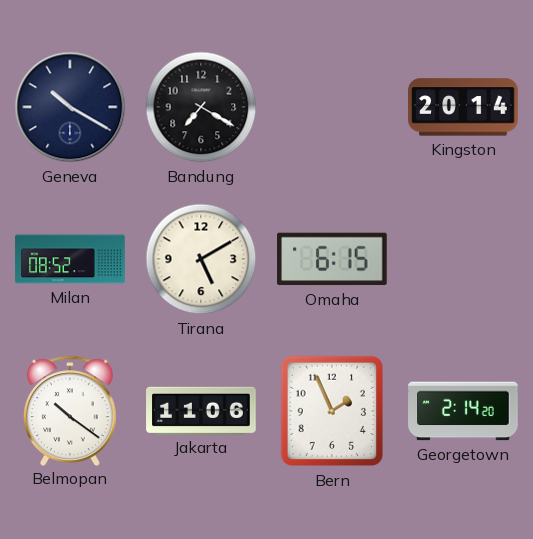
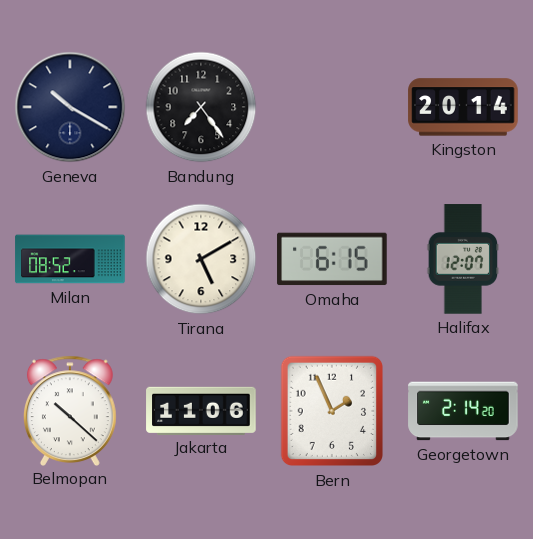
Bandung: 7:20 -> 7:24 (201, 107)
Halifax: none -> 12:07 (463, 259)
Belmopan: 10:21 -> 10:22 (70, 410)
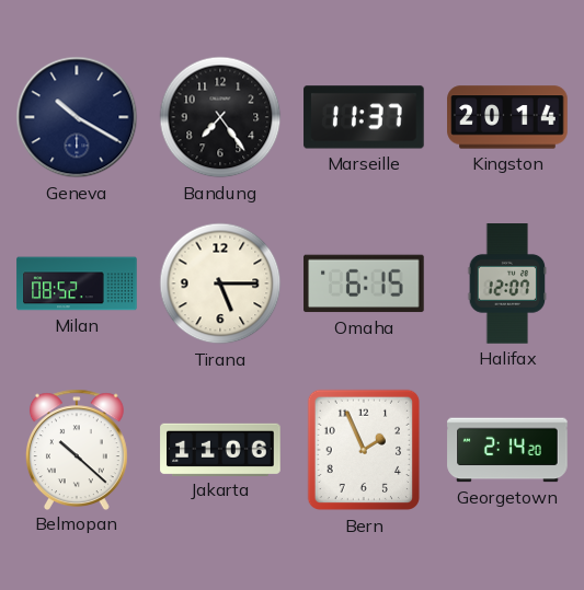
Marseille: none -> 11:37 (364, 117)
Tirana: 5:10 -> 5:15 (220, 284)
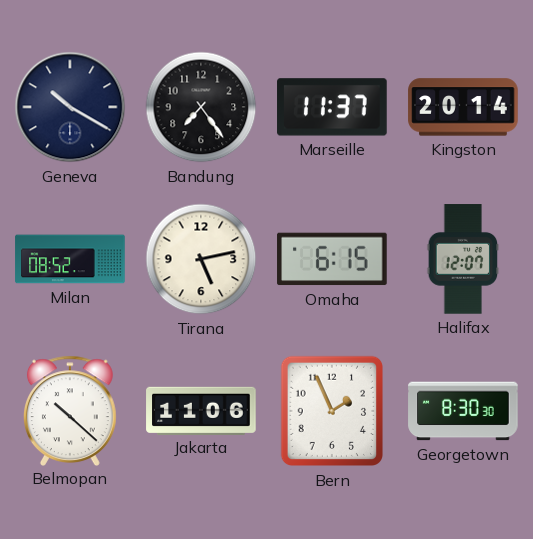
Tirana: 5:15 -> 5:13 (201, 259)
Georgetown: 2:14 -> 8:30 (463, 411)
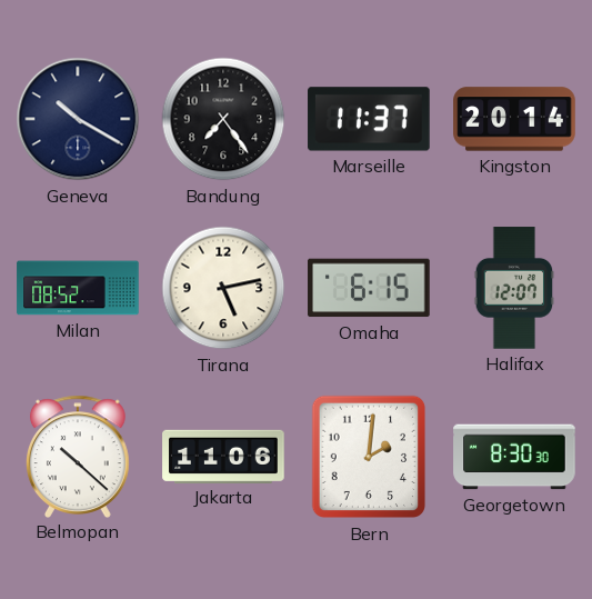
Bern: 1:56 -> 2:01 (368, 457)
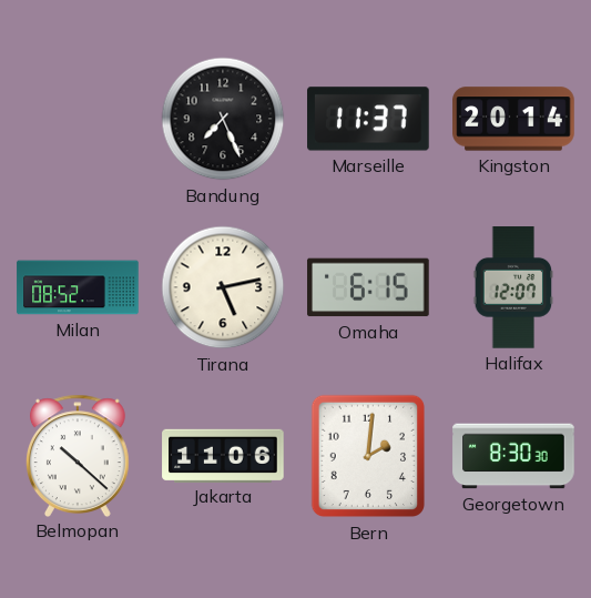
Geneva: 10:20 -> none (78, 119)
Bandung: 7:24 -> 7:26 (223, 119)
